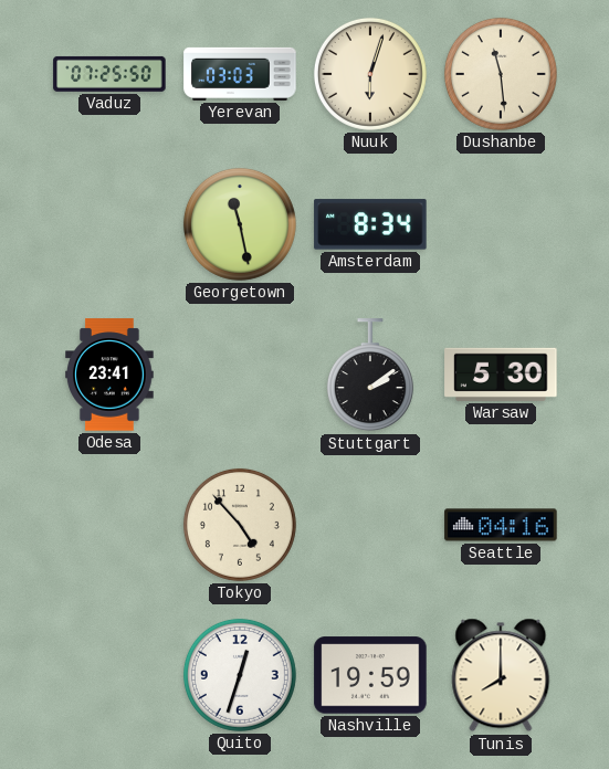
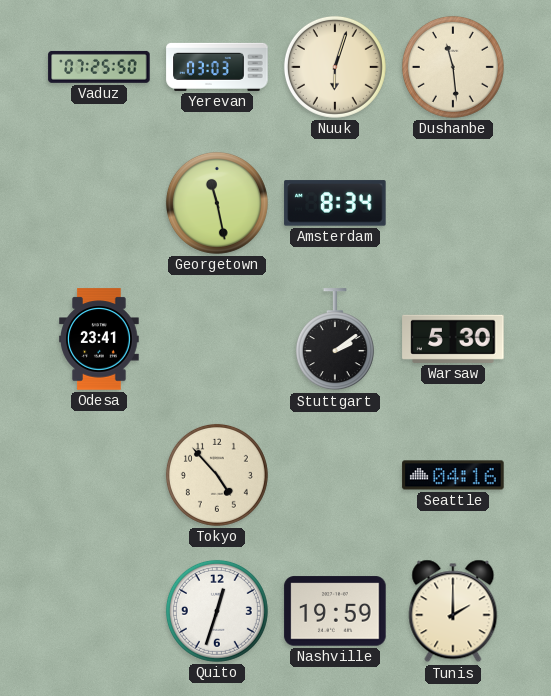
Tunis: 8:00 -> 2:00 (453, 611)
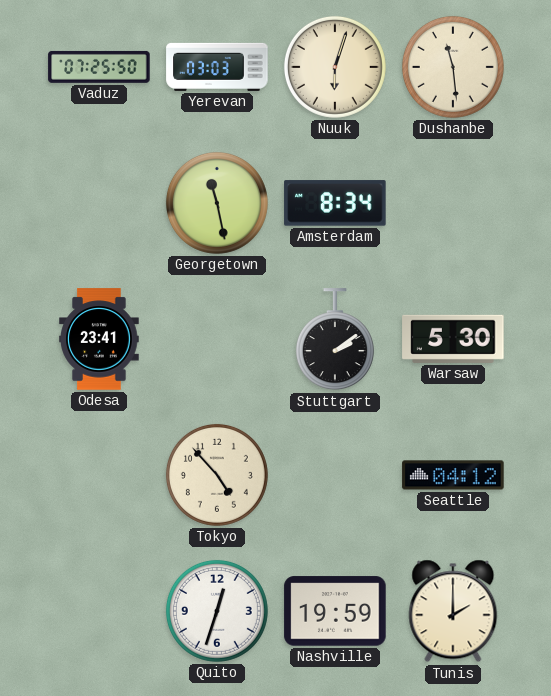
Seattle: 04:16 -> 04:12 (453, 475)
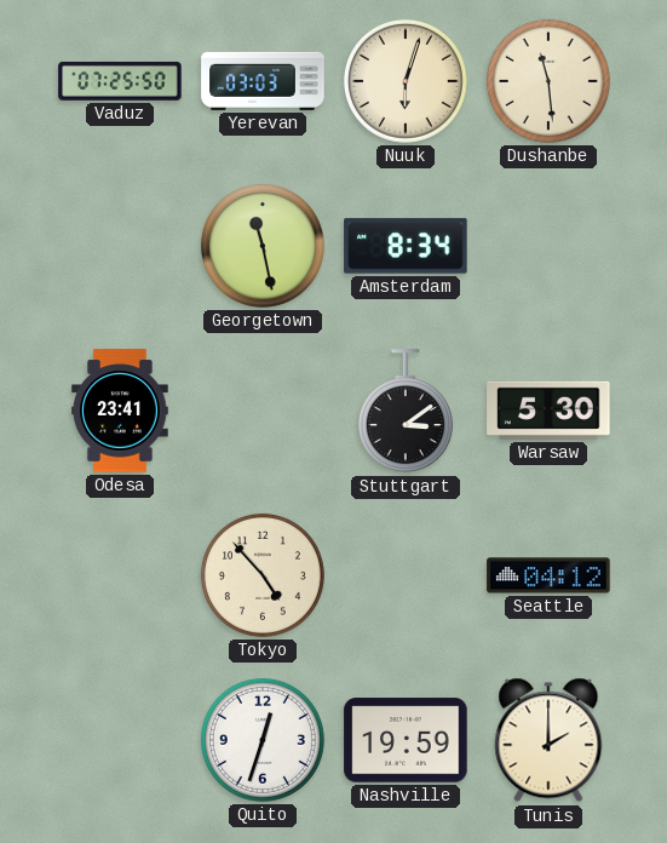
Stuttgart: 2:09 -> 3:09 (406, 412)
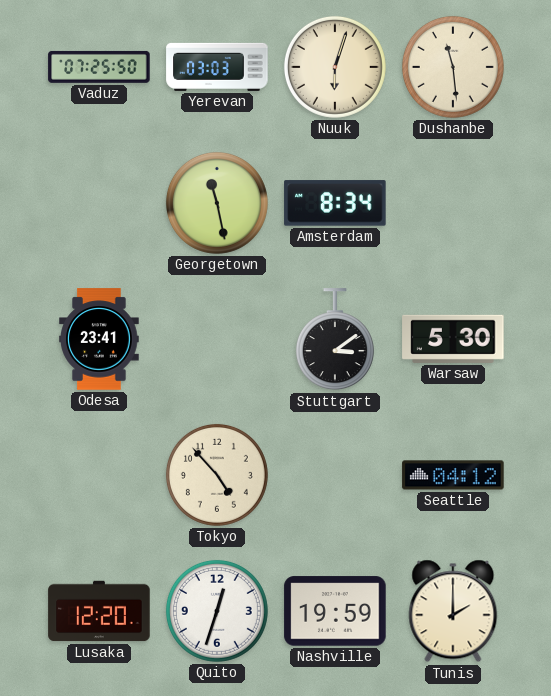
Lusaka: none -> 12:20 (99, 611)
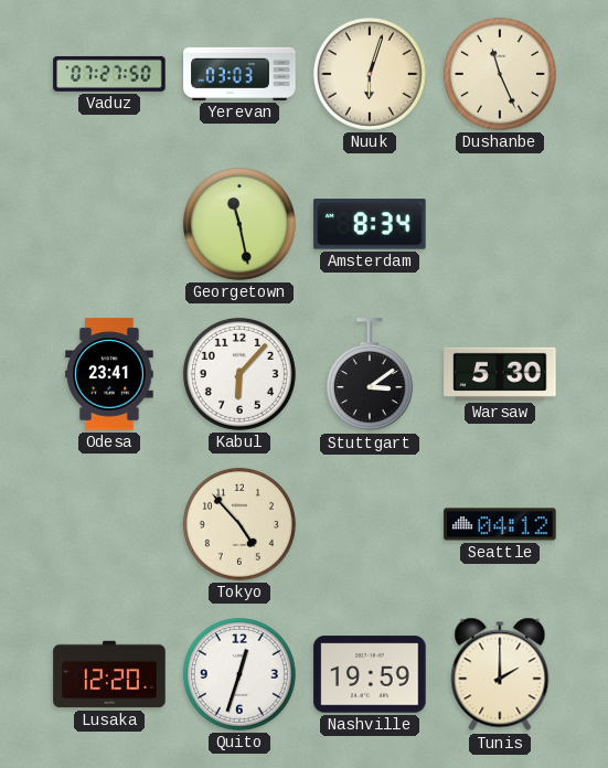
Vaduz: 07:25 -> 07:27 (109, 74)
Dushanbe: 11:29 -> 11:26 (500, 74)
Kabul: none -> 6:07 (239, 374)
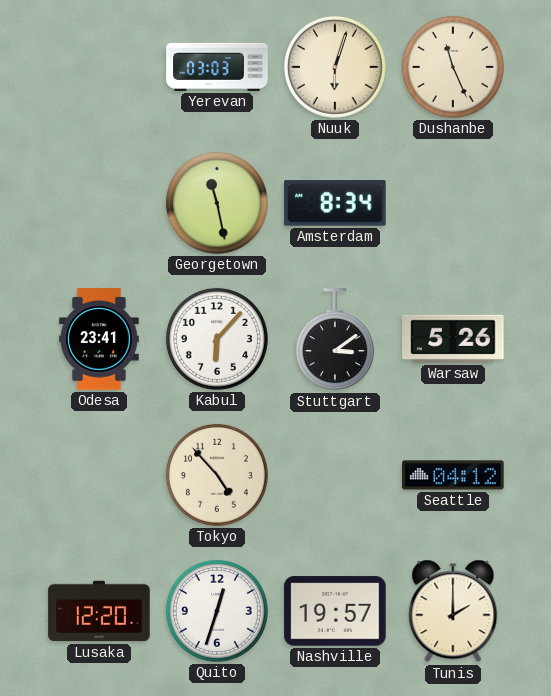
Vaduz: 07:27 -> none (109, 74)
Warsaw: 5:30 -> 5:26 (453, 339)
Nashville: 19:59 -> 19:57 (335, 611)
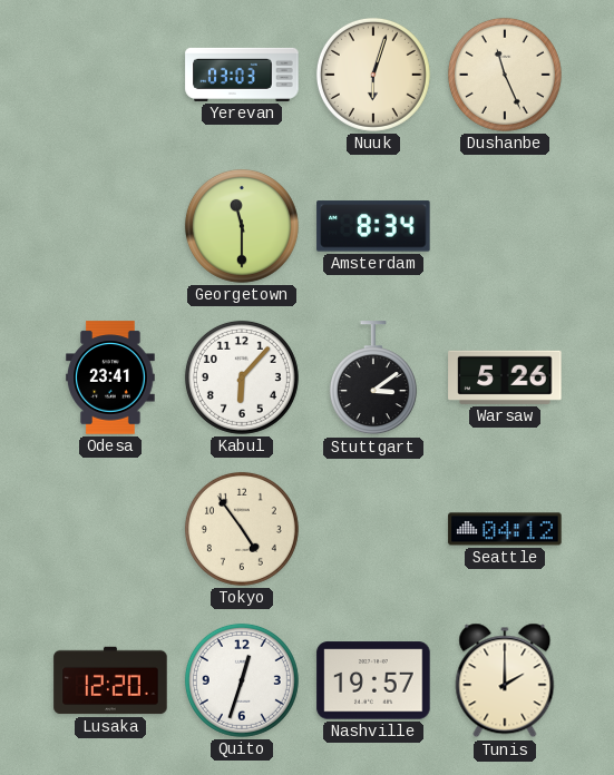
Georgetown: 11:28 -> 11:30 (242, 226)
Tokyo: 4:53 -> 4:54 (242, 529)
